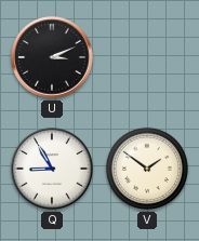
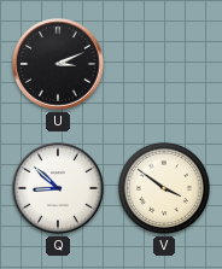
Q: 8:55 -> 8:52 (58, 188)
V: 1:51 -> 3:51 (164, 188)
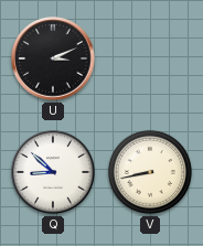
V: 3:51 -> 8:43 (150, 172)
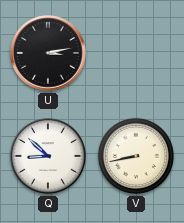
U: 3:11 -> 3:13 (48, 53)
